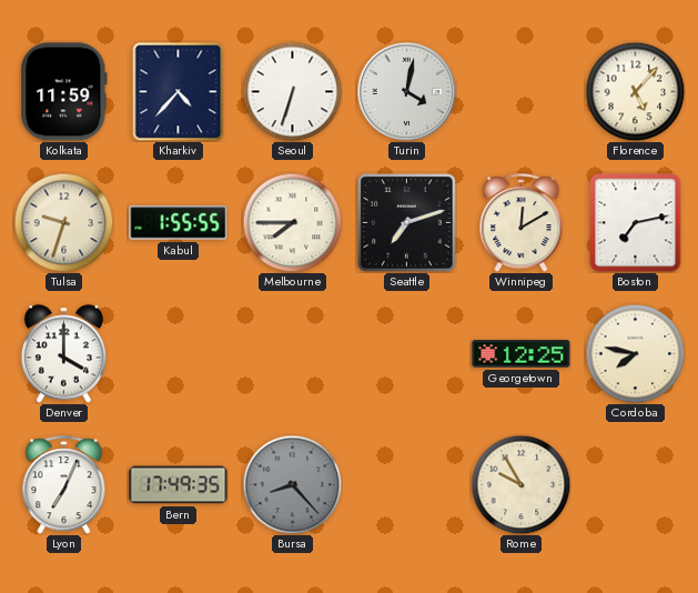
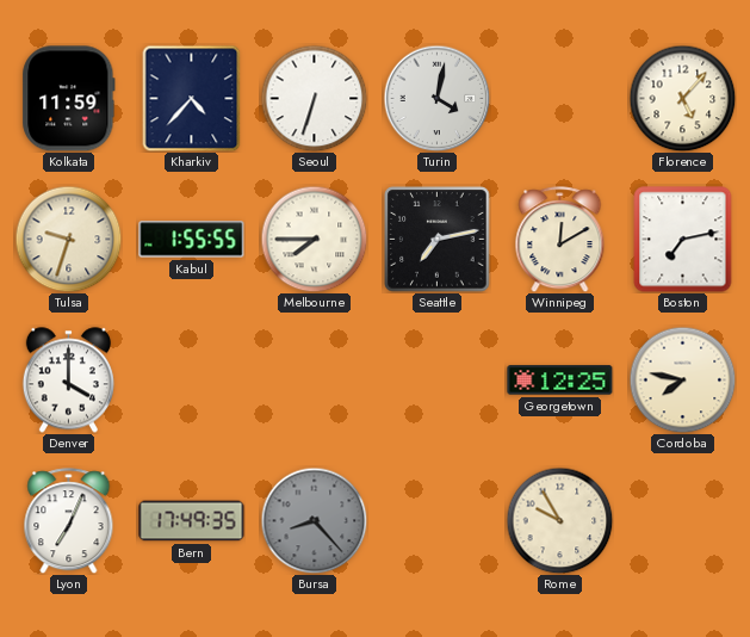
Seattle: 7:12 -> 7:13 (438, 240)
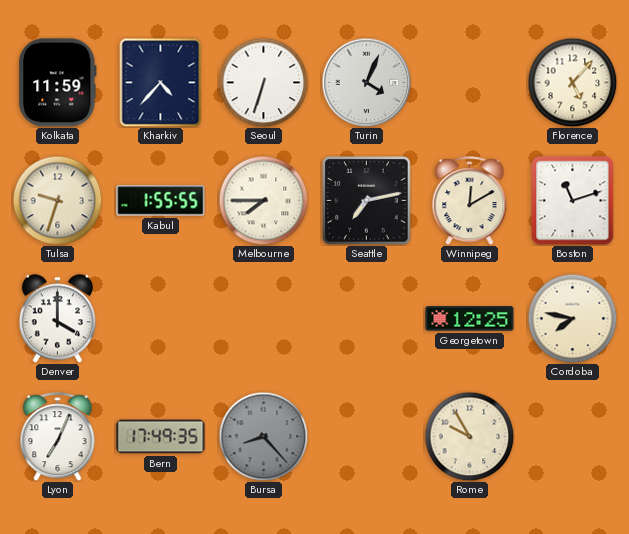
Turin: 4:02 -> 4:04 (366, 82)
Boston: 7:13 -> 11:12 (573, 201)
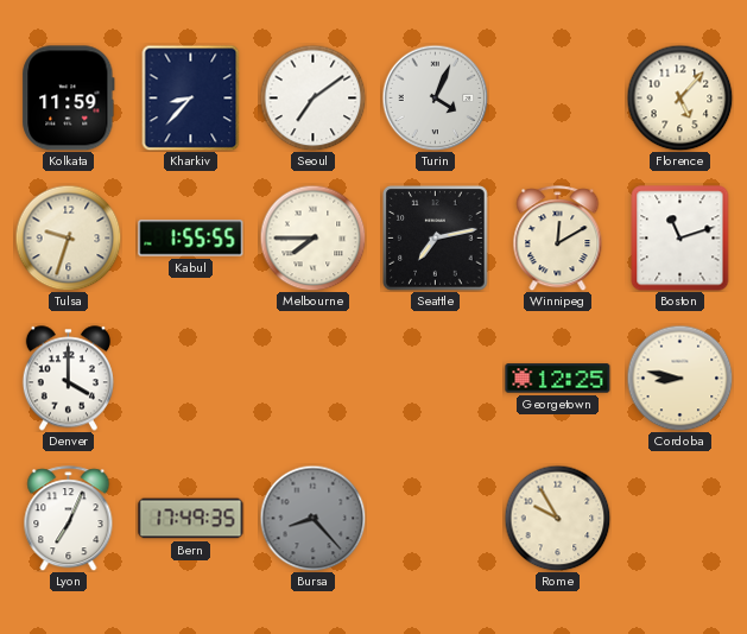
Kharkiv: 4:37 -> 8:37 (191, 97)
Seoul: 6:33 -> 7:09 (312, 97)
Cordoba: 7:47 -> 8:47 (679, 378)
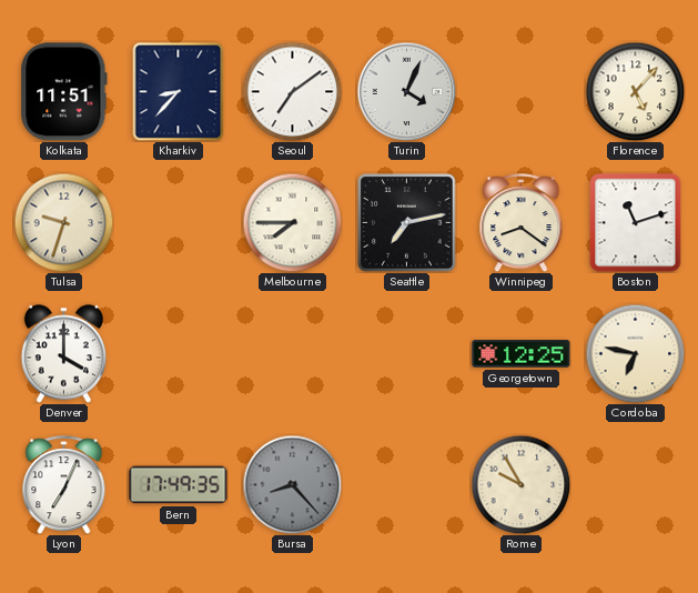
Kolkata: 11:59 -> 11:51 (64, 92)
Kabul: 1:55 -> none (191, 239)
Winnipeg: 12:10 -> 8:21 (522, 223)
Cordoba: 8:47 -> 6:47 (635, 353)
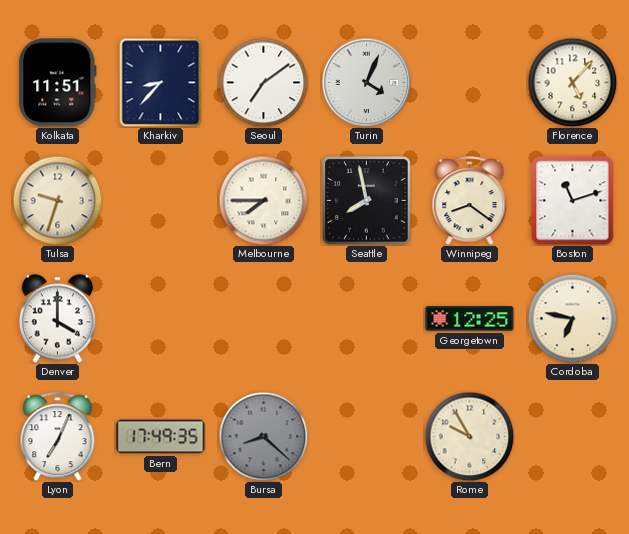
Seattle: 7:13 -> 7:58 (367, 201)
Bursa: 8:23 -> 8:22 (263, 436)
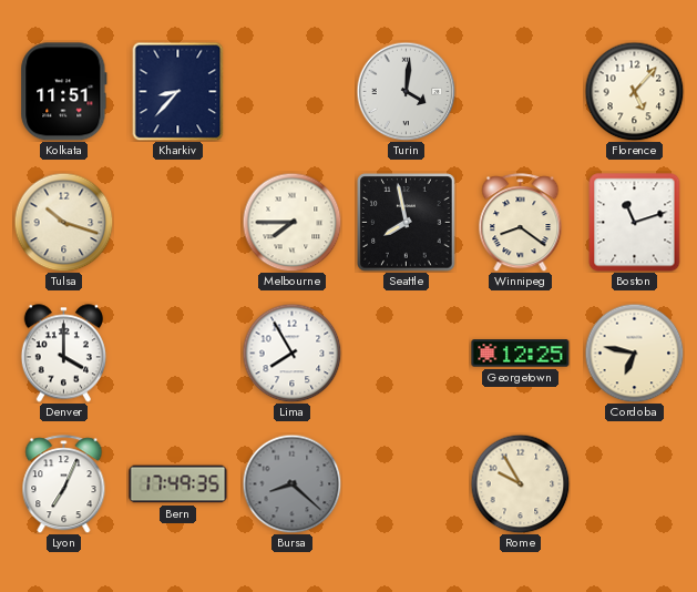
Seoul: 7:09 -> none (263, 82)
Turin: 4:04 -> 4:01 (406, 91)
Tulsa: 9:33 -> 10:18 (63, 222)
Lima: none -> 7:55 (291, 353)
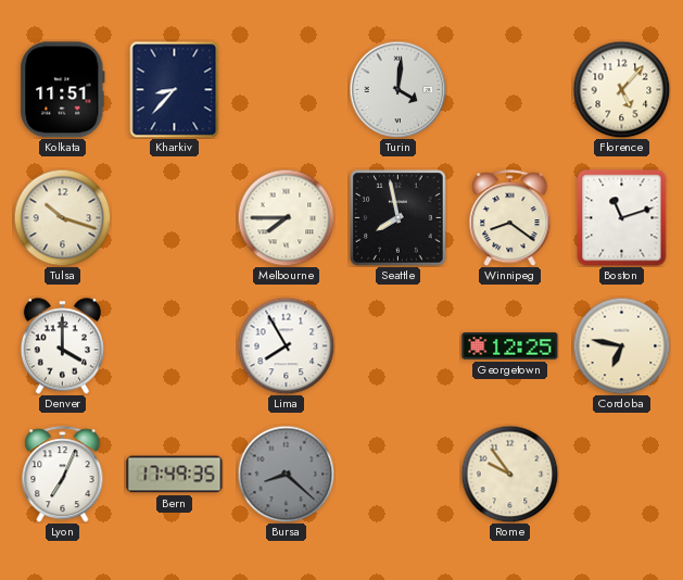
Rome: 9:55 -> 9:54 (509, 474)
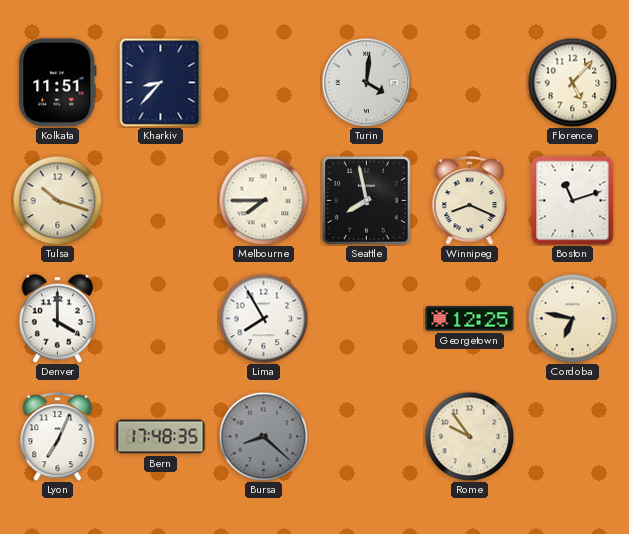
Winnipeg: 8:21 -> 8:19 (470, 201)
Bern: 17:49 -> 17:48 (161, 437)
